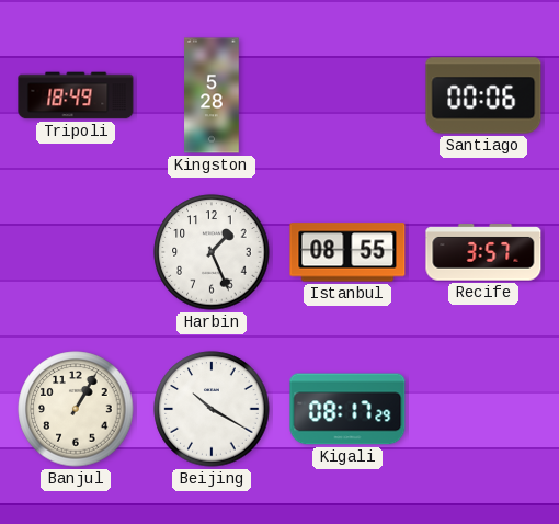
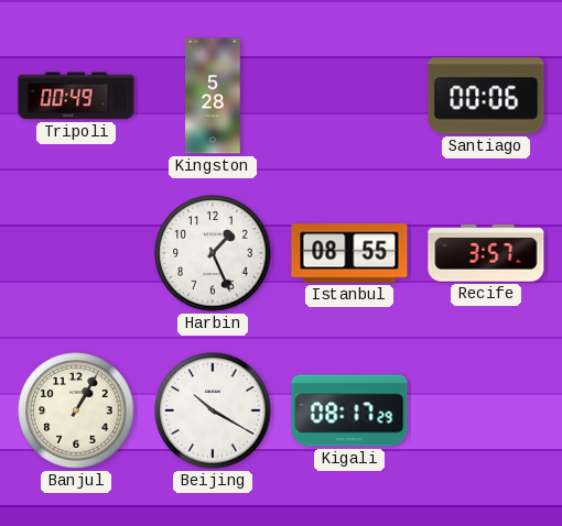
Tripoli: 18:49 -> 00:49 (76, 96)
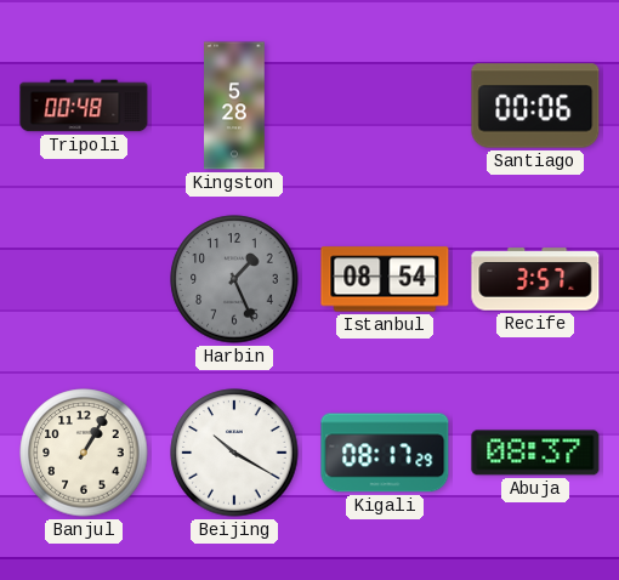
Tripoli: 00:49 -> 00:48 (84, 106)
Harbin dial: white -> grey (234, 279)
Istanbul: 08:55 -> 08:54 (385, 279)
Abuja: none -> 08:37 (535, 453)
